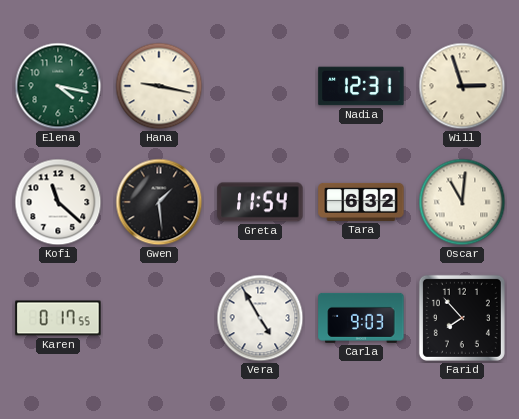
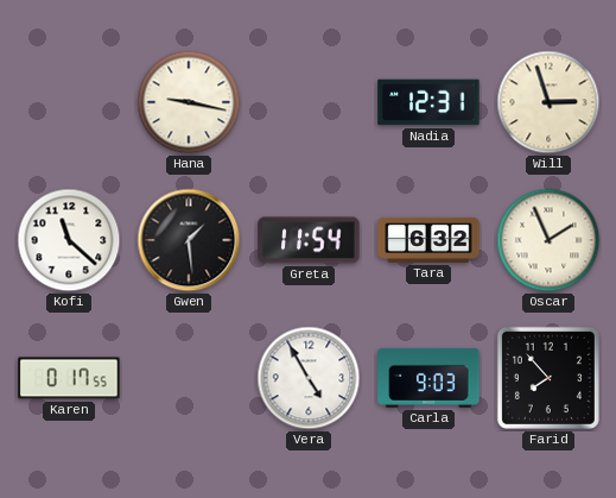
Elena: 4:17 -> none (58, 86)
Oscar: 11:01 -> 1:56 (548, 240)
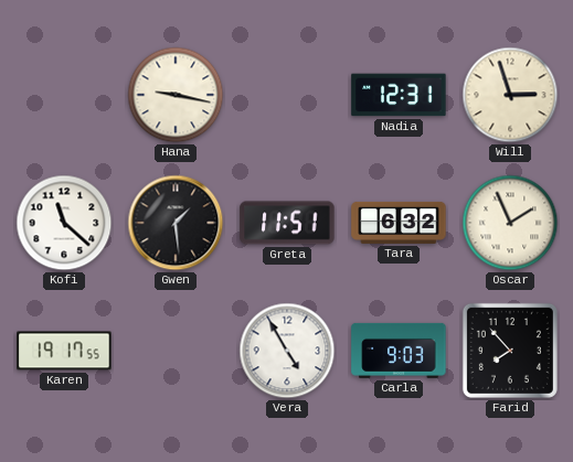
Greta: 11:54 -> 11:51 (287, 223)
Karen: 0:17 -> 19:17 (64, 351)
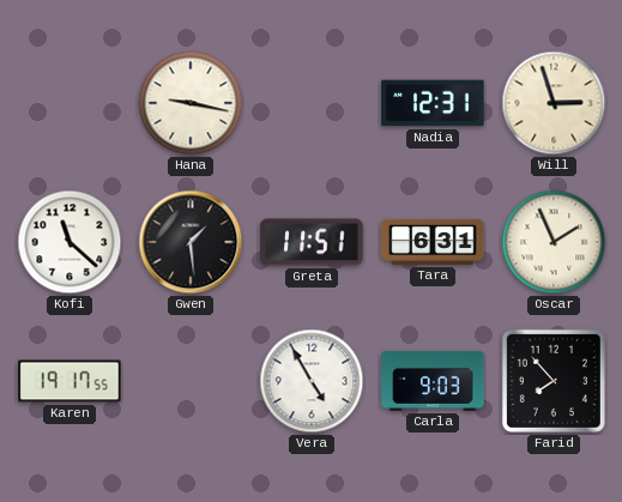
Tara: 6:32 -> 6:31 (433, 242)
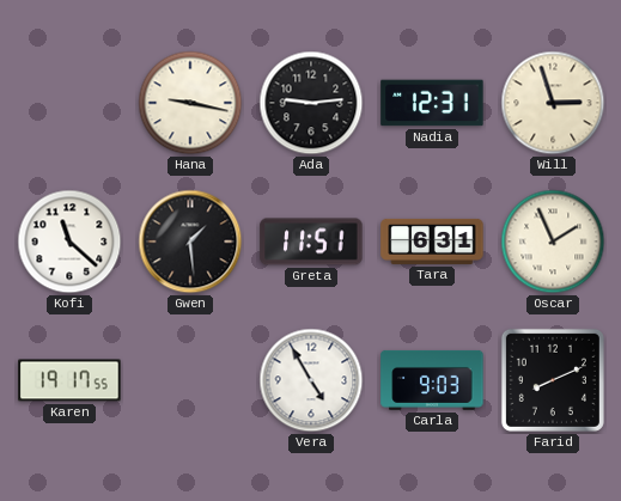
Ada: none -> 9:14 (311, 103)
Farid: 7:53 -> 8:11 (553, 380)
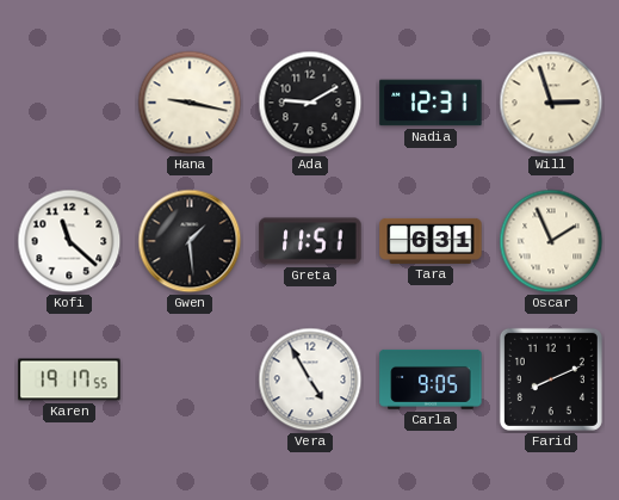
Ada: 9:14 -> 9:10 (310, 103)
Carla: 9:03 -> 9:05 (431, 379)
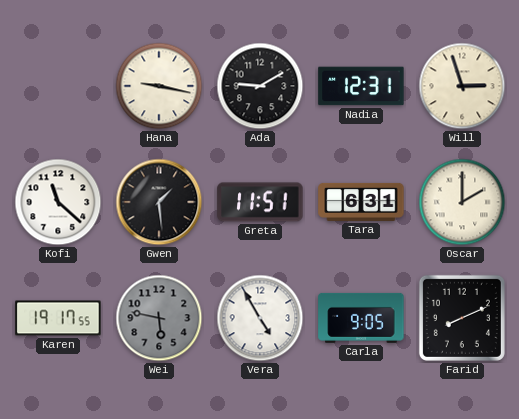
Oscar: 1:56 -> 2:00 (462, 202)
Wei: none -> 5:47 (159, 318)
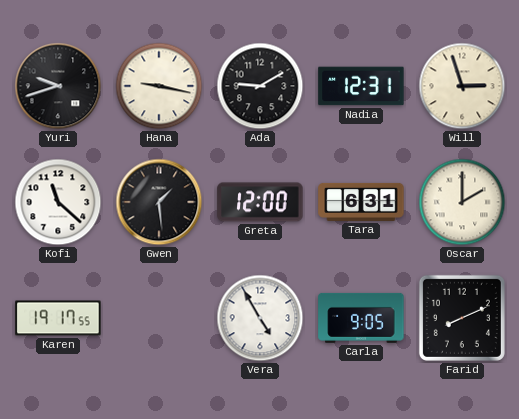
Yuri: none -> 9:42 (58, 86)
Greta: 11:51 -> 12:00 (260, 202)
Wei: 5:47 -> none (159, 318)
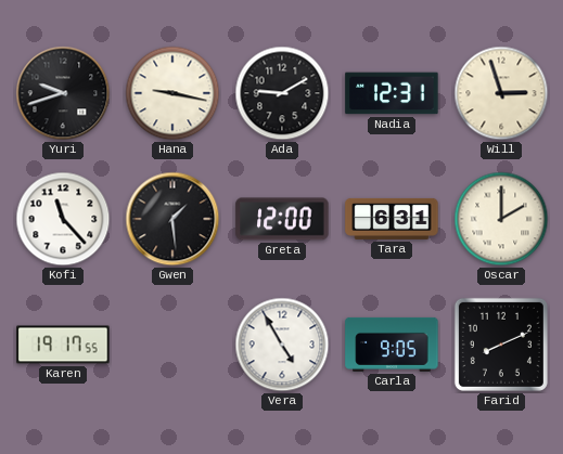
Kofi: 11:22 -> 11:23 (63, 219)
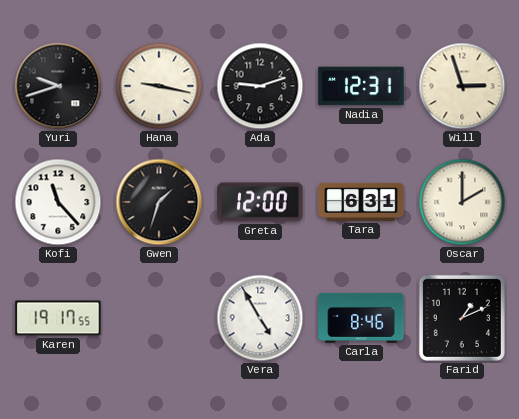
Ada: 9:10 -> 9:12 (260, 86)
Gwen: 1:29 -> 1:33 (159, 202)
Carla: 9:05 -> 8:46 (361, 318)
Farid: 8:11 -> 1:11 (462, 318)
